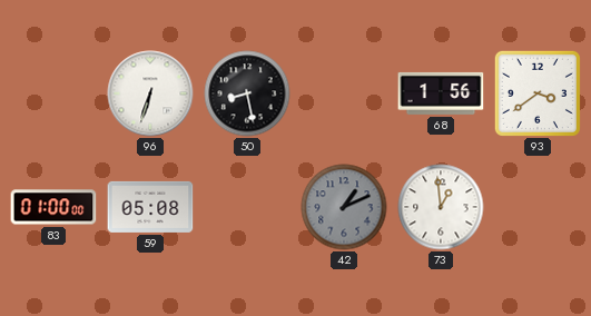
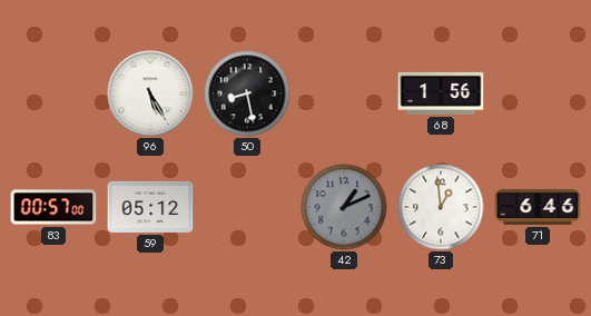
96: 6:33 -> 5:25 (150, 93)
93: 3:39 -> none (538, 93)
83: 01:00 -> 00:57 (53, 207)
59: 05:08 -> 05:12 (150, 207)
71: none -> 6:46 (538, 208)
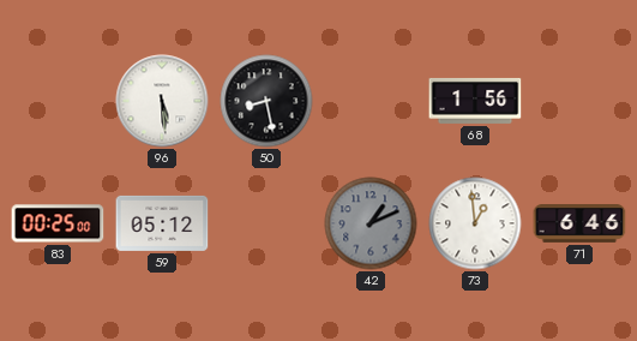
96: 5:25 -> 5:29 (162, 101)
83: 00:57 -> 00:25 (58, 223)
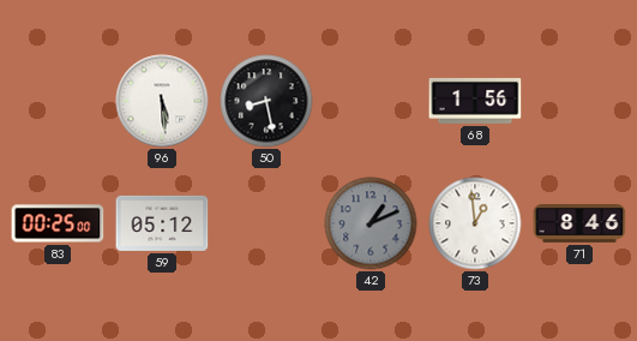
71: 6:46 -> 8:46 (579, 225)
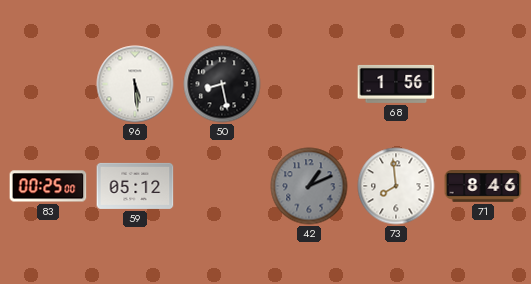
73: 12:59 -> 7:59 (396, 186)
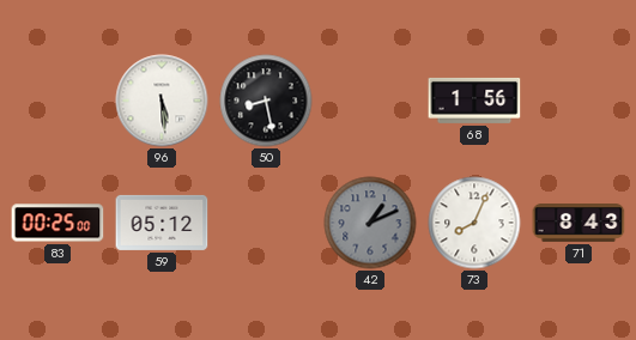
73: 7:59 -> 8:04 (474, 223)
71: 8:46 -> 8:43 (579, 224)
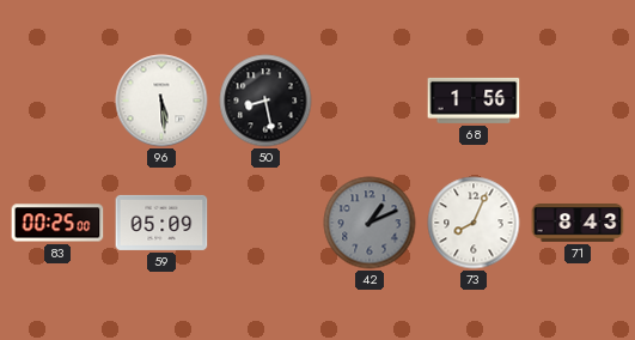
59: 05:12 -> 05:09 (161, 223)
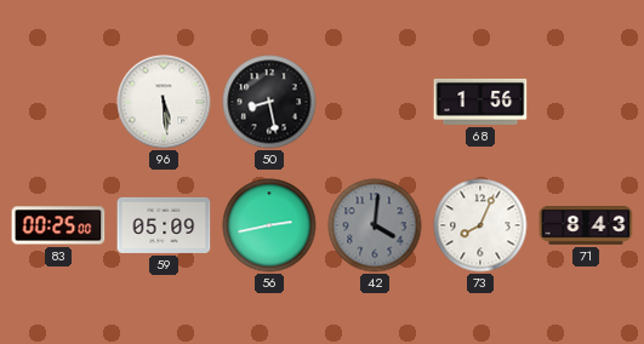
56: none -> 2:43 (269, 225)
42: 1:11 -> 4:01 (375, 225)
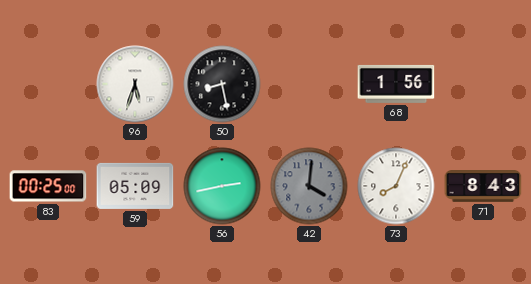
96: 5:29 -> 5:33 (135, 84)
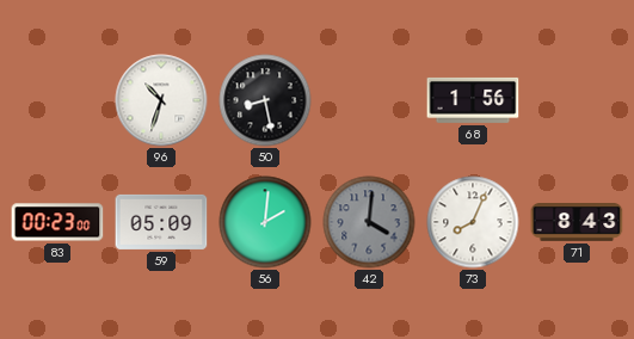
96: 5:33 -> 10:33 (161, 100)
83: 00:25 -> 00:23 (57, 222)
56: 2:43 -> 2:01 (265, 222)
